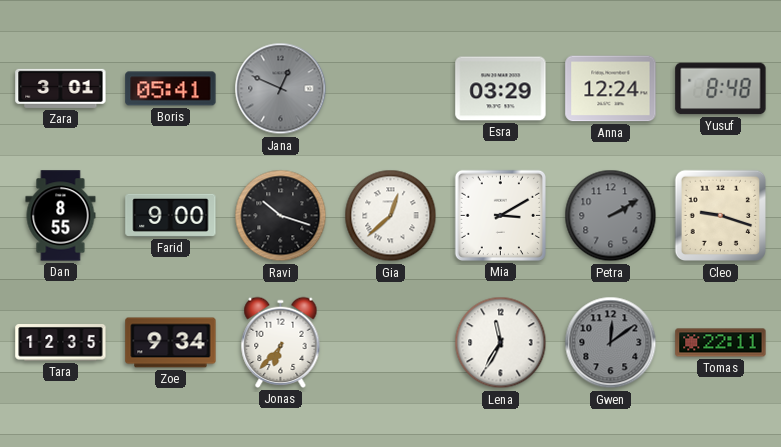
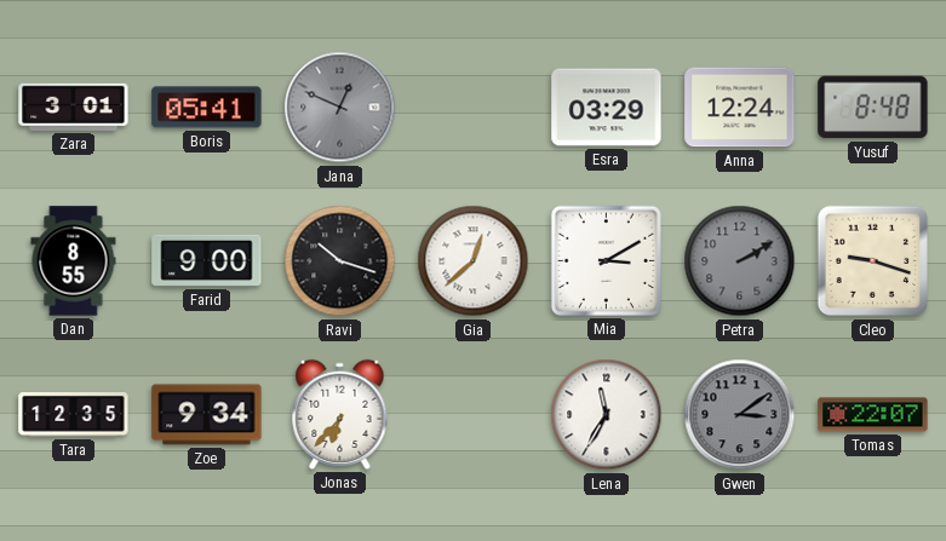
Gwen: 12:09 -> 3:09 (740, 415)
Tomas: 22:11 -> 22:07 (873, 415)
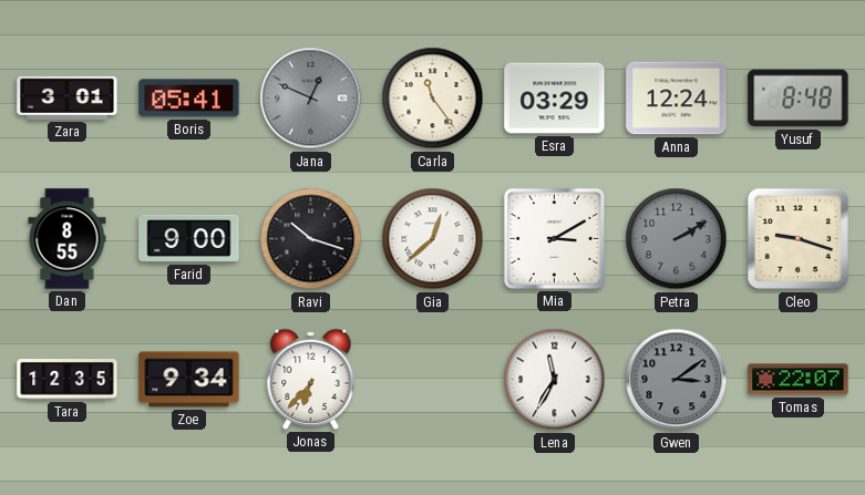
Carla: none -> 11:24 (433, 99)
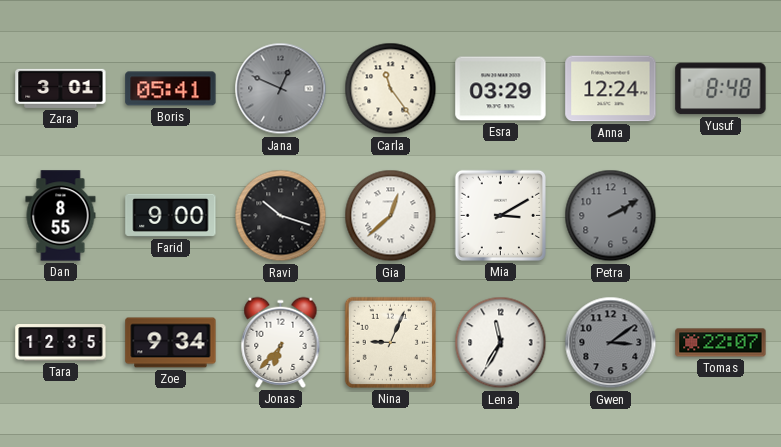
Cleo: 9:18 -> none (799, 239)
Nina: none -> 9:04 (390, 342)
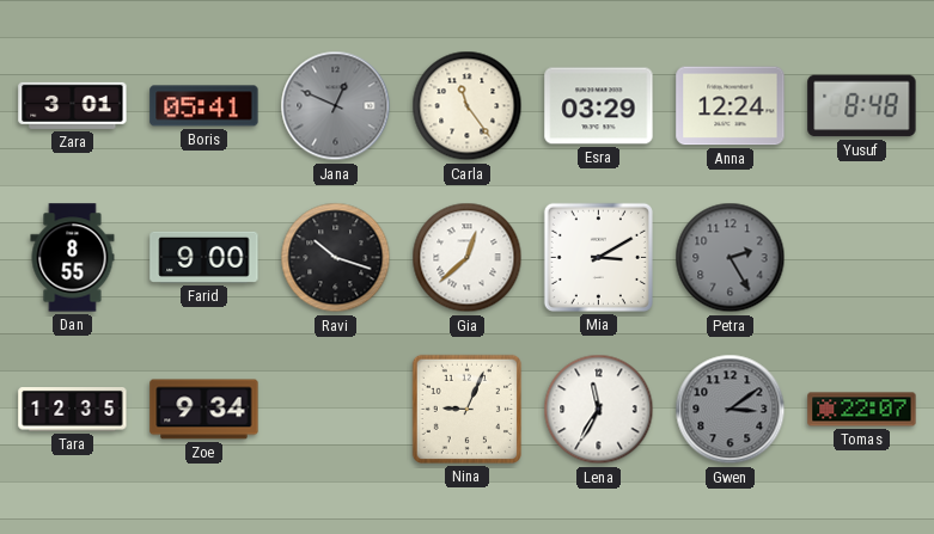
Petra: 2:10 -> 2:25 (731, 258)
Jonas: 6:37 -> none (281, 342)
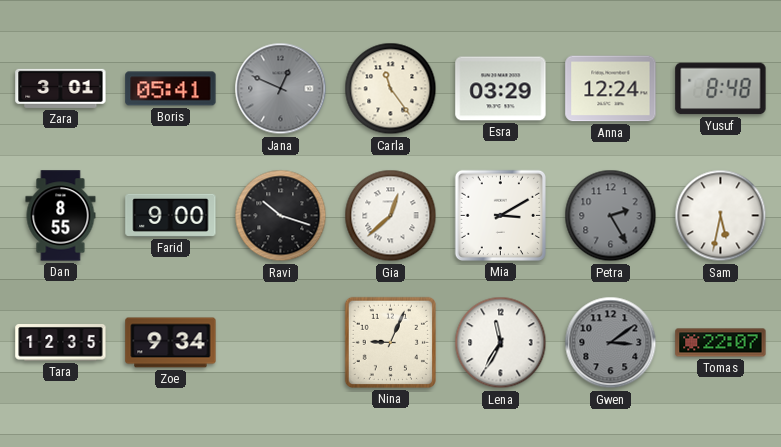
Sam: none -> 5:32 (721, 216)
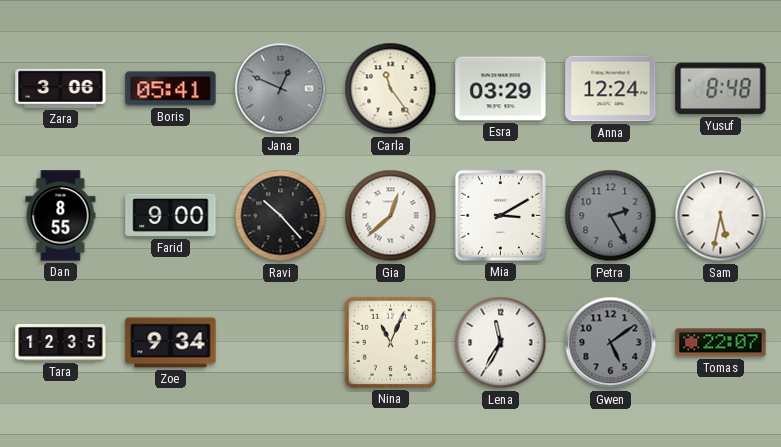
Zara: 3:01 -> 3:06 (61, 88)
Ravi: 10:18 -> 10:23 (281, 216)
Nina: 9:04 -> 11:04 (390, 342)
Gwen: 3:09 -> 5:09 (611, 343)
